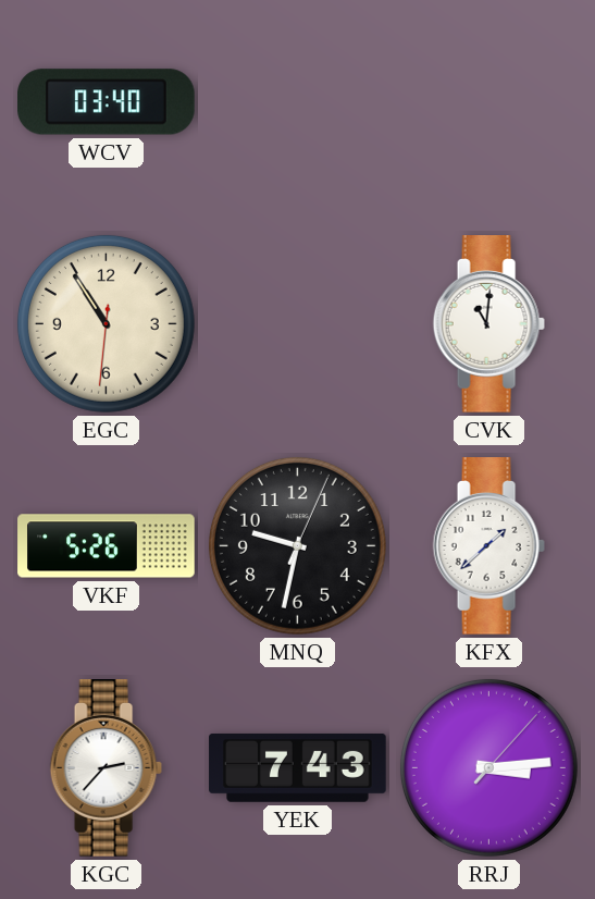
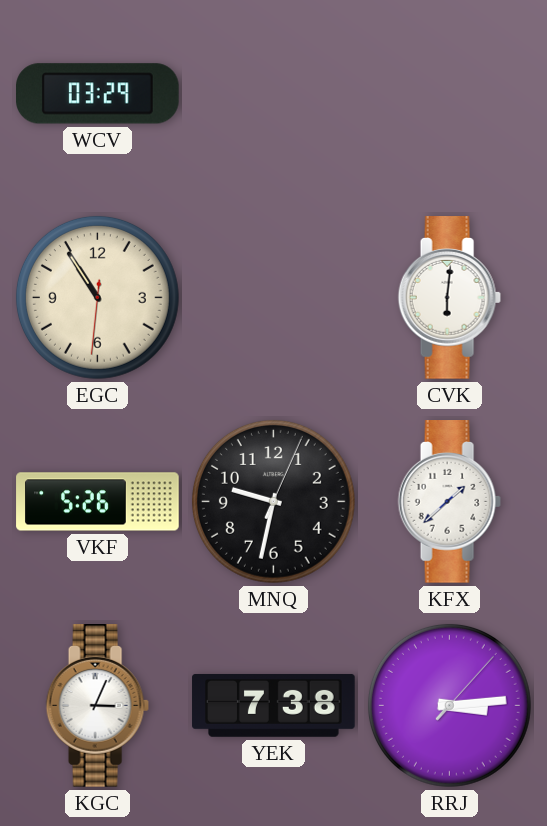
WCV: 03:40 -> 03:29 (98, 94)
CVK: 11:01 -> 6:01 (449, 298)
KGC: 2:37 -> 3:04 (97, 706)
YEK: 7:43 -> 7:38 (274, 705)
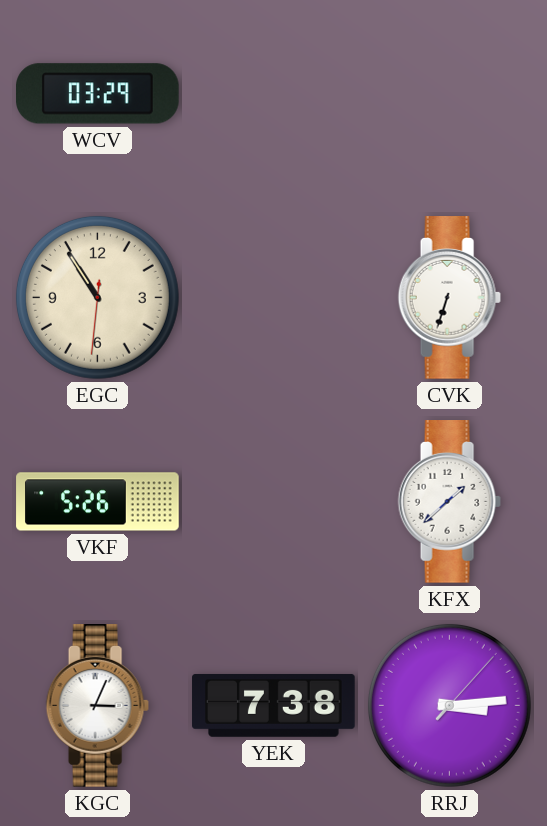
CVK: 6:01 -> 6:33 (449, 298)
MNQ: 9:32 -> none (273, 501)
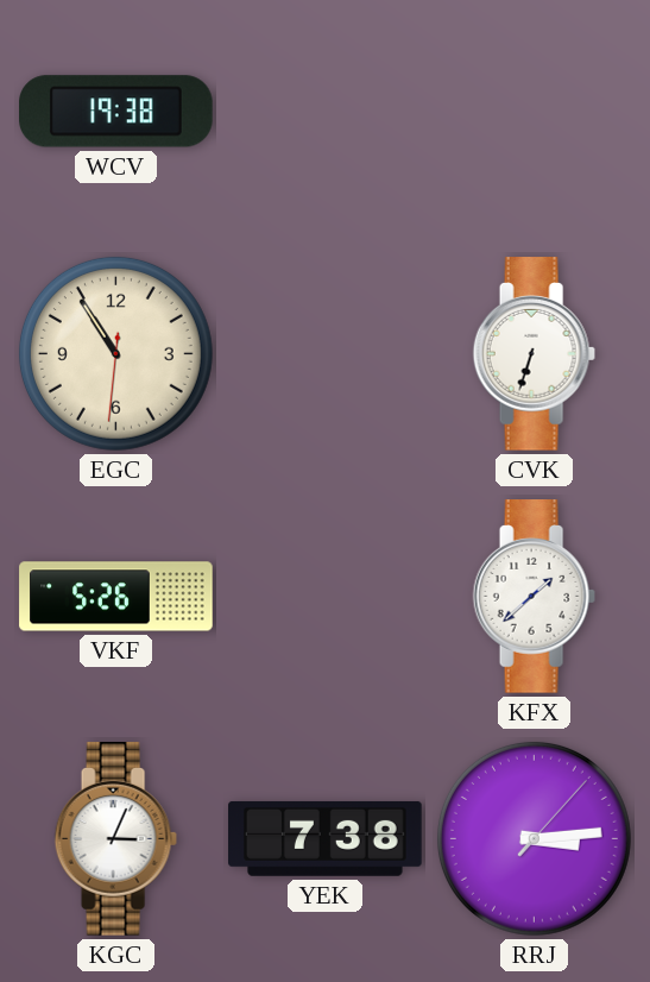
WCV: 03:29 -> 19:38 (116, 112)
